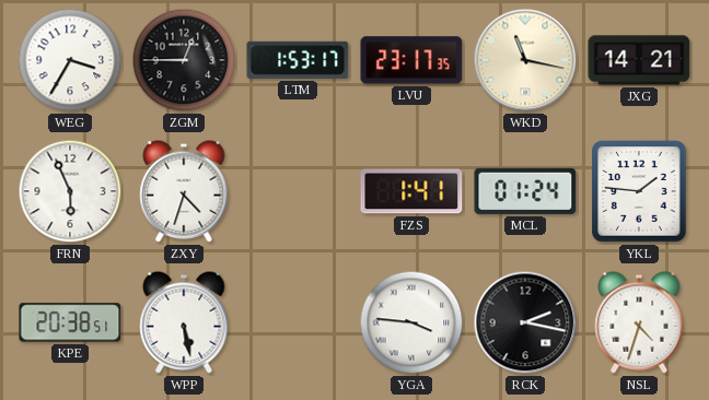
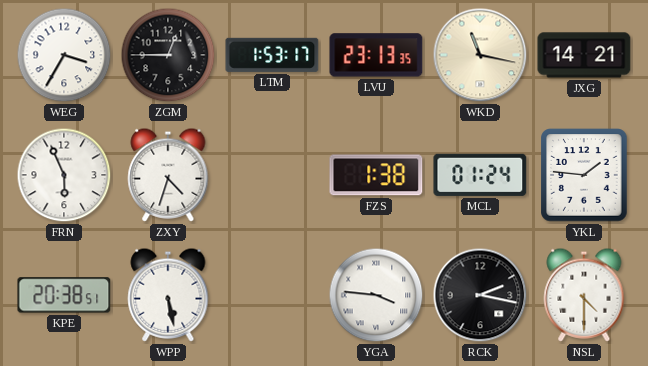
LVU: 23:17 -> 23:13 (376, 55)
FZS: 1:41 -> 1:38 (376, 175)
NSL: 4:33 -> 4:30 (584, 295)
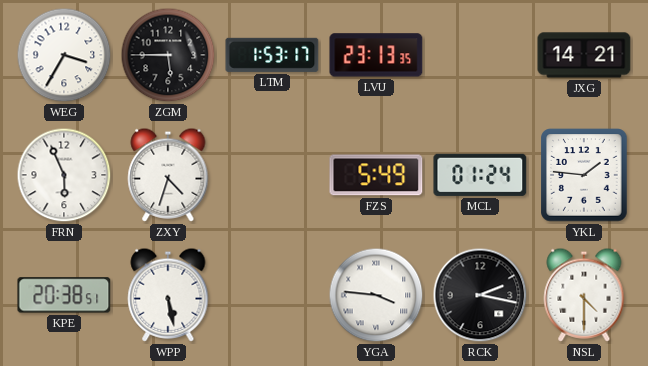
ZGM: 12:45 -> 5:45 (168, 55)
WKD: 11:17 -> none (480, 55)
FZS: 1:38 -> 5:49 (376, 175)
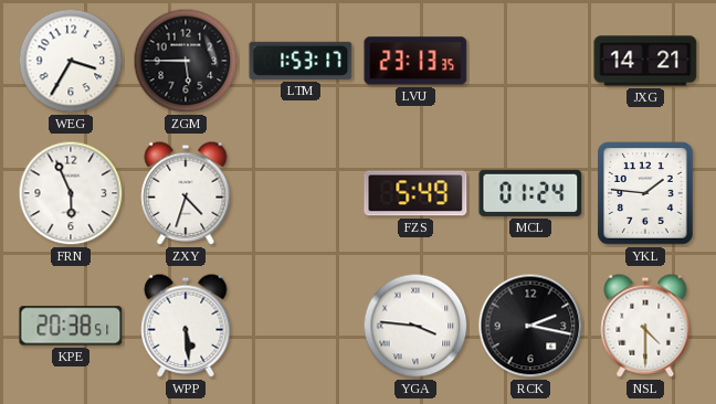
WPP: 5:28 -> 5:29 (186, 326)
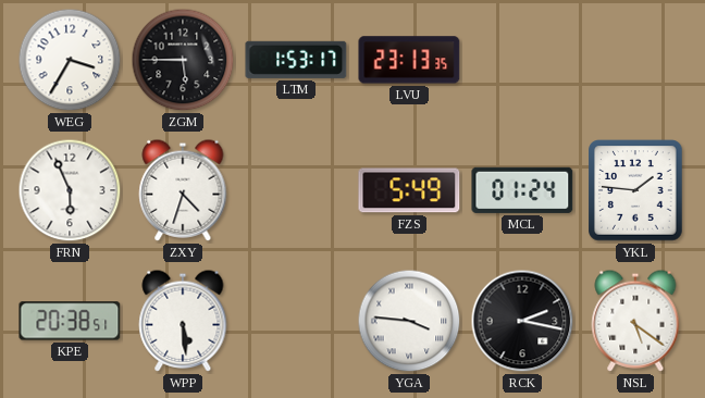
JXG: 14:21 -> none (645, 61)
NSL: 4:30 -> 5:21 (635, 321)
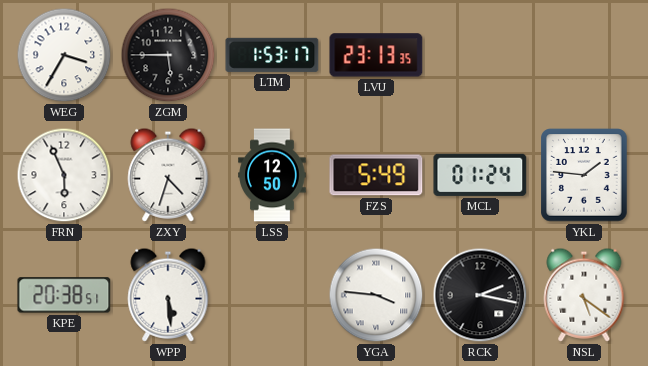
LSS: none -> 12:50 (272, 175)
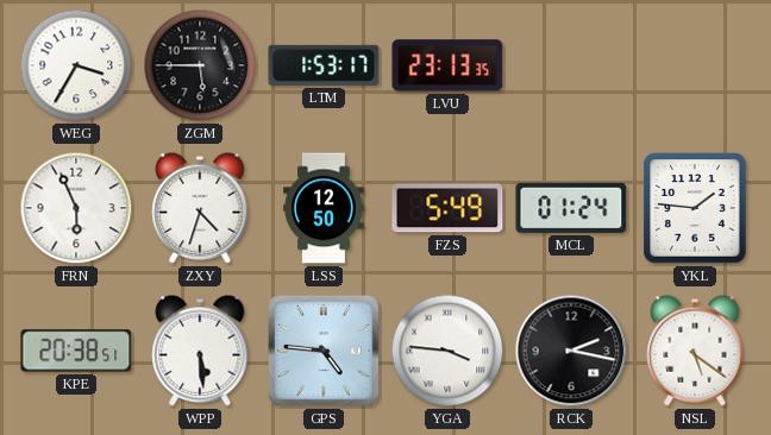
GPS: none -> 4:46 (325, 352)
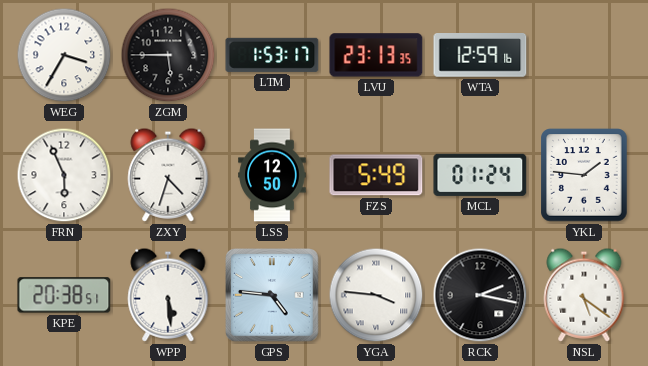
WTA: none -> 12:59 (480, 56)
